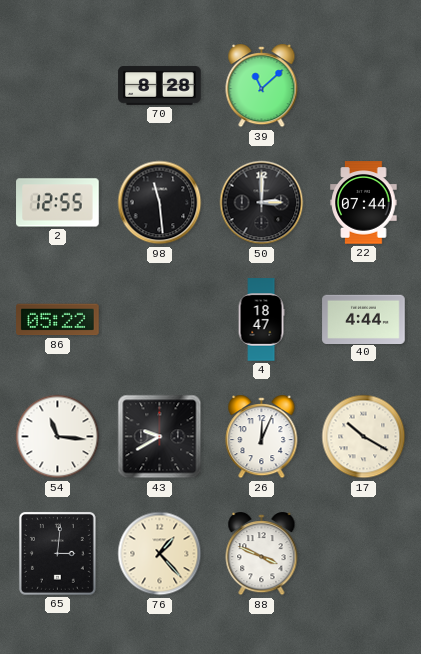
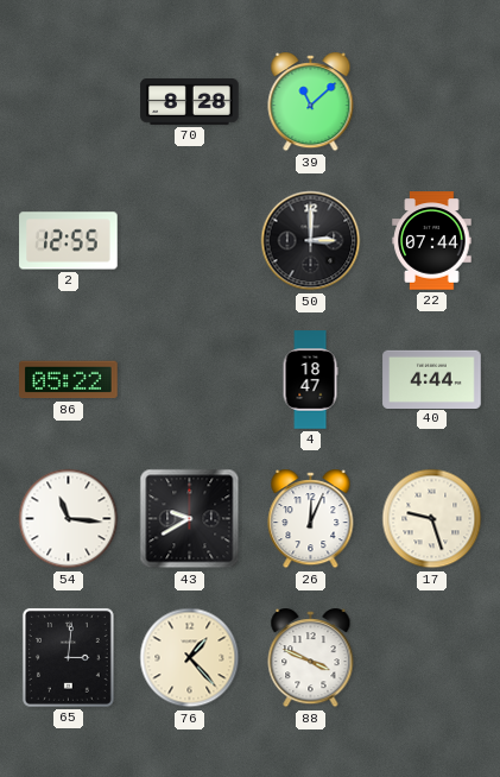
98: 11:29 -> none (160, 203)
17: 10:20 -> 9:27 (432, 519)
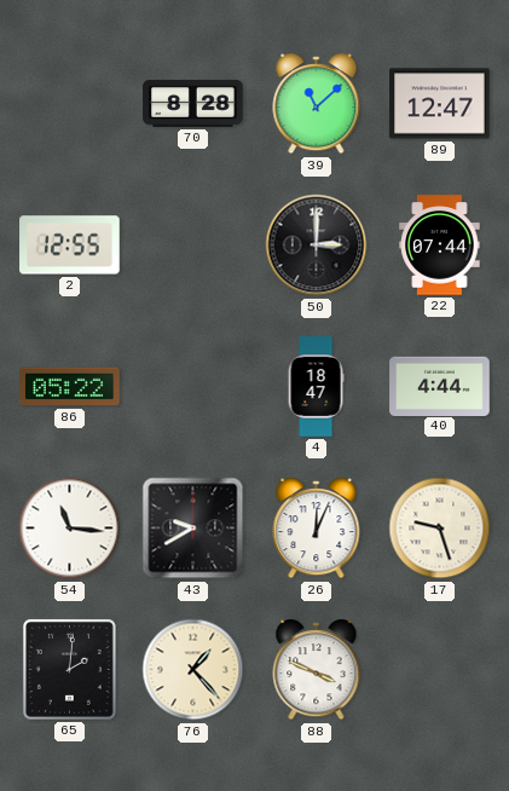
89: none -> 12:47 (440, 104)
65: 3:01 -> 2:01 (69, 669)
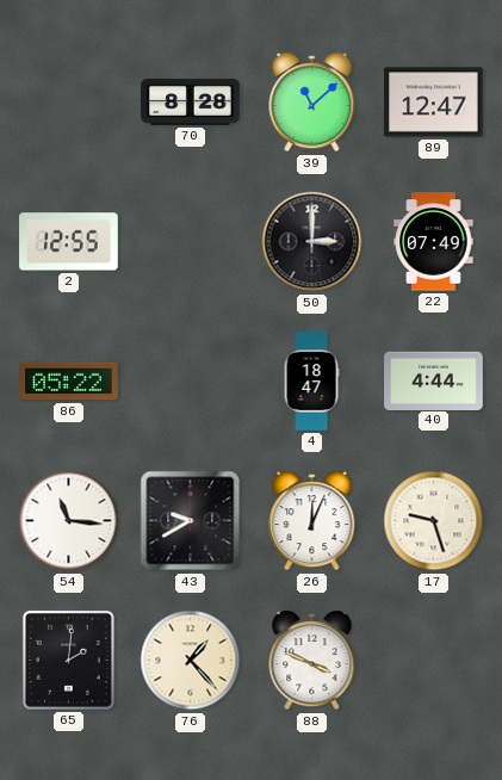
22: 07:44 -> 07:49 (434, 242)
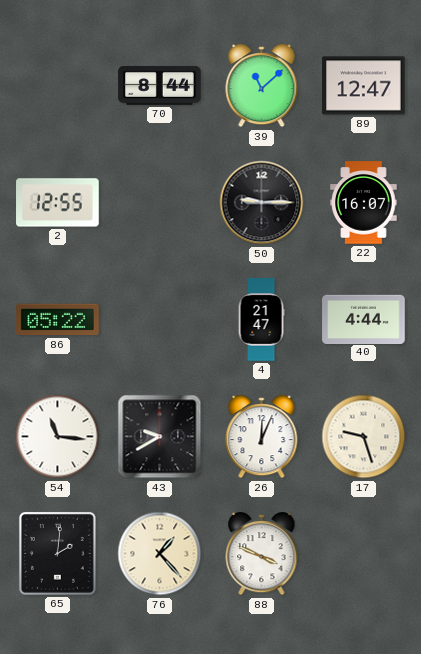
70: 8:28 -> 8:44 (160, 85)
50: 3:00 -> 9:15 (262, 203)
22: 07:49 -> 16:07 (364, 203)
4: 18:47 -> 21:47 (261, 320)
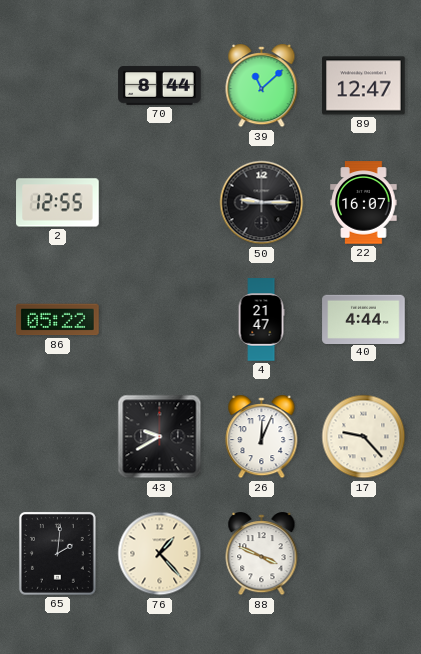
54: 11:16 -> none (58, 437)
17: 9:27 -> 9:23 (364, 437)
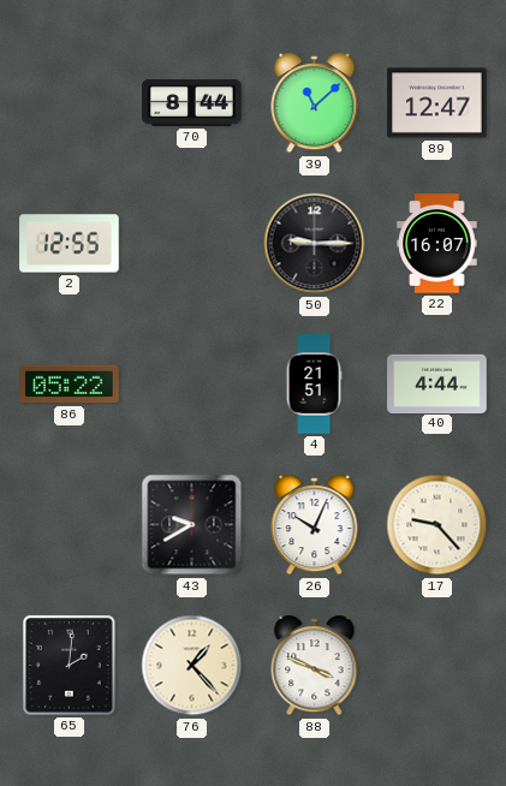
4: 21:47 -> 21:51 (314, 385)
26: 12:04 -> 10:04 (315, 526)
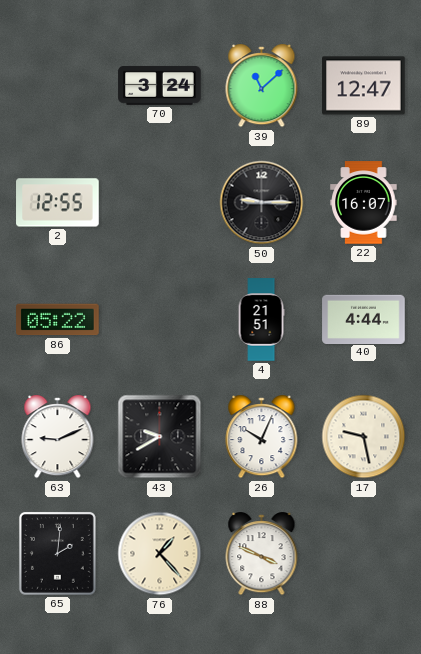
70: 8:44 -> 3:24 (160, 85)
63: none -> 9:11 (58, 438)
17: 9:23 -> 9:28 (364, 437)
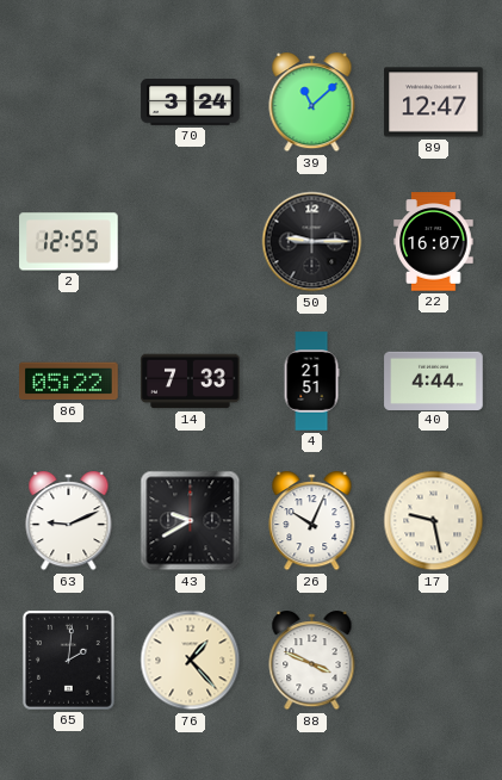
14: none -> 7:33 (191, 382)
